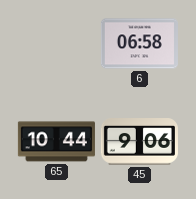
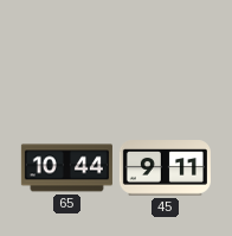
6: 06:58 -> none (139, 44)
45: 9:06 -> 9:11 (165, 168)
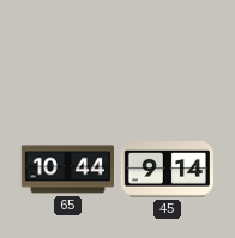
45: 9:11 -> 9:14 (167, 170)
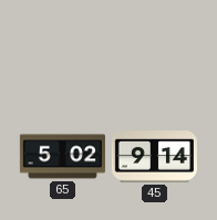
65: 10:44 -> 5:02 (62, 157)
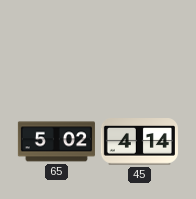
45: 9:14 -> 4:14 (139, 142)
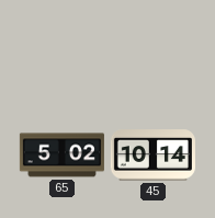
45: 4:14 -> 10:14 (152, 156)
